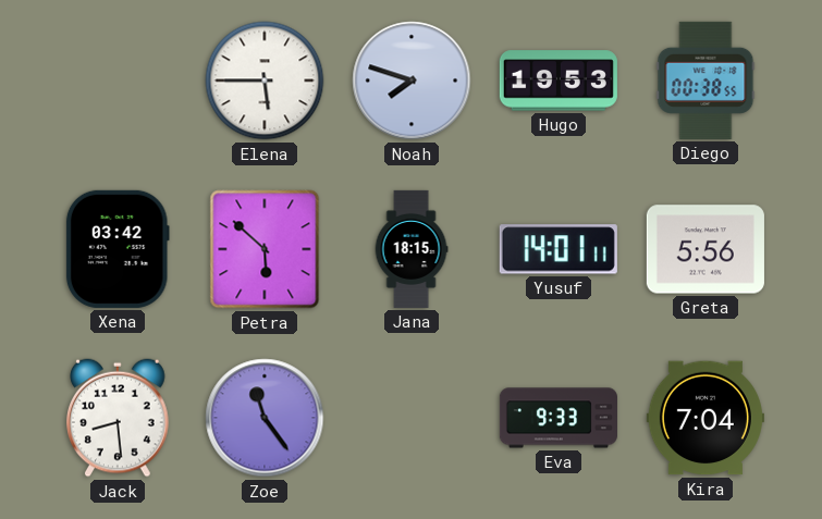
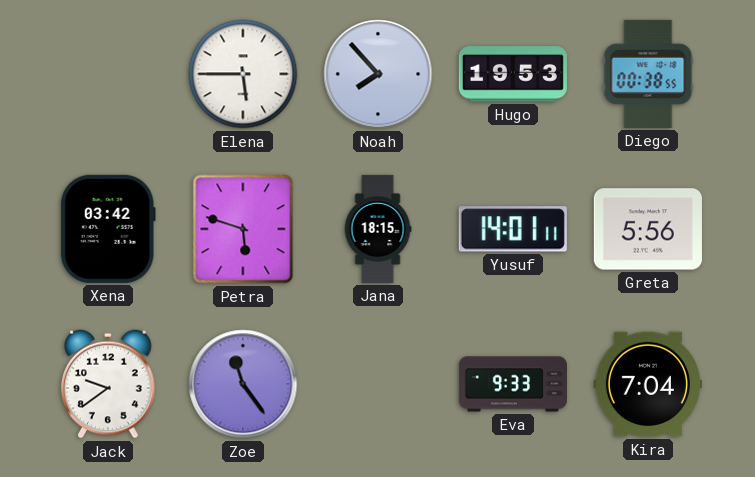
Noah: 7:48 -> 7:53 (378, 74)
Petra: 5:52 -> 5:48 (243, 229)
Jack: 8:29 -> 9:39 (109, 384)
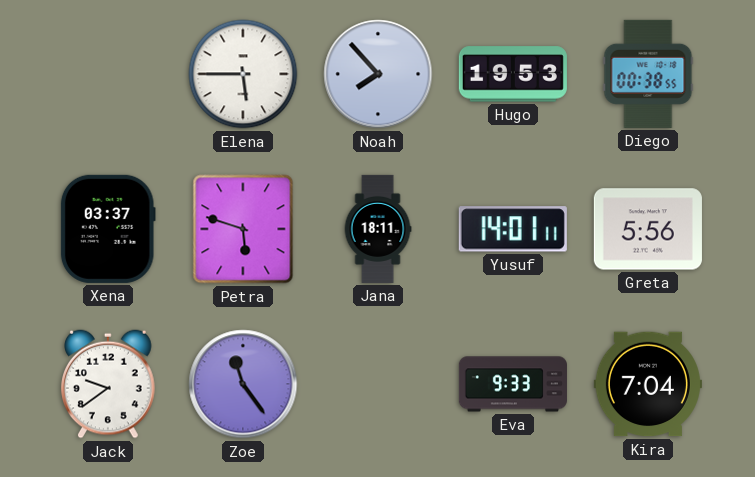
Xena: 03:42 -> 03:37 (108, 229)
Jana: 18:15 -> 18:11 (378, 229)
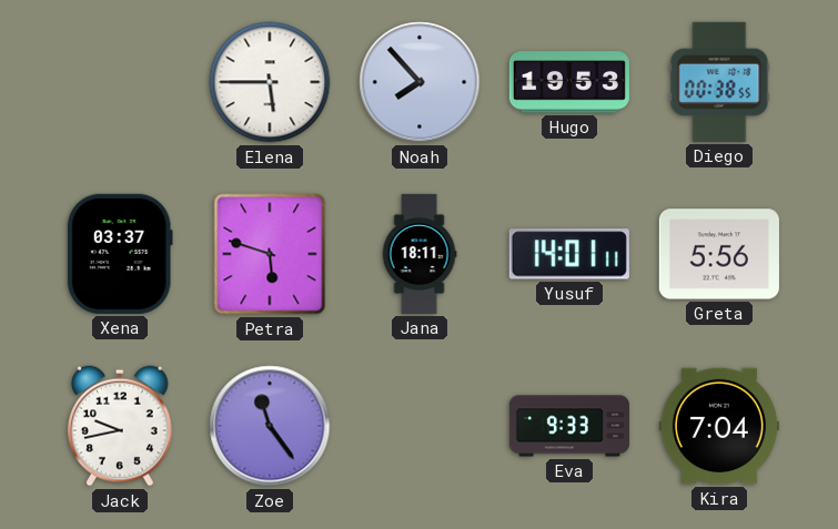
Jack: 9:39 -> 9:43 (121, 426)
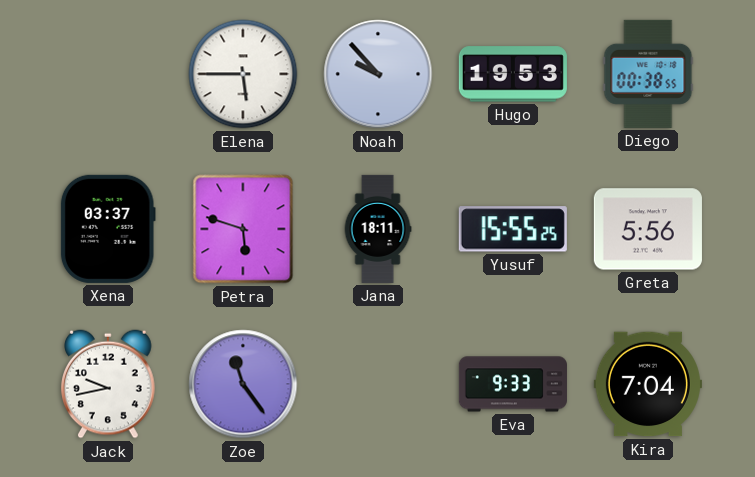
Noah: 7:53 -> 9:53 (378, 74)
Yusuf: 14:01 -> 15:55 (513, 229)
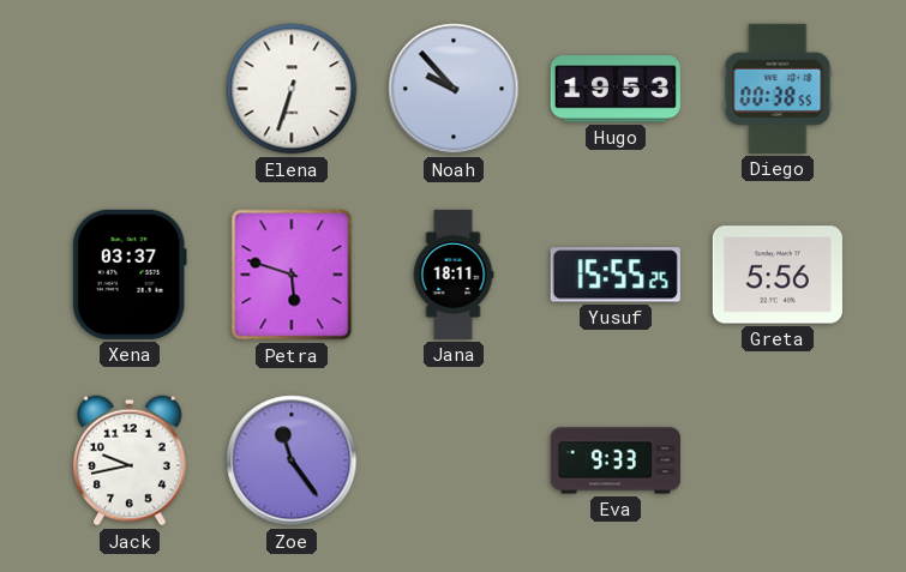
Elena: 5:45 -> 6:33 (292, 89)
Kira: 7:04 -> none (648, 384)
